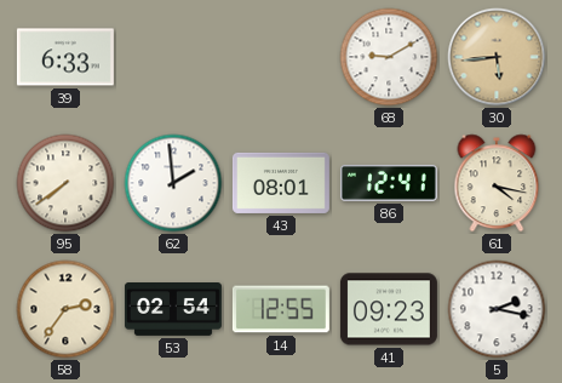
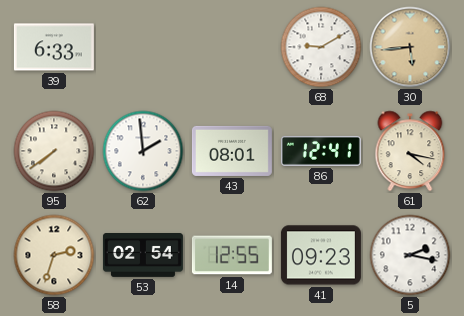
58: 2:36 -> 2:33 (54, 255)
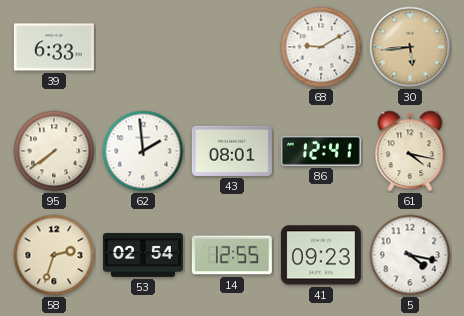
5: 2:17 -> 4:17 (410, 255)
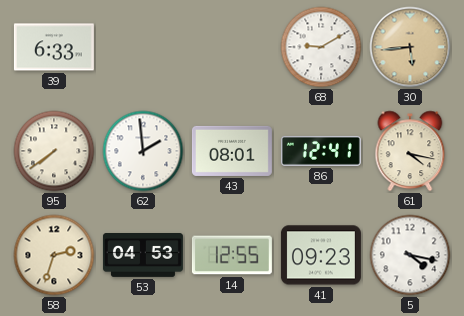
53: 02:54 -> 04:53 (143, 256)
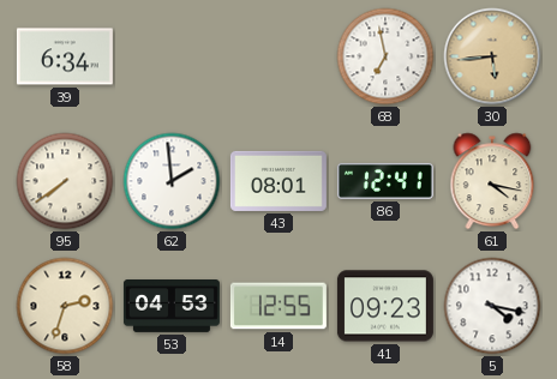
39: 6:33 -> 6:34 (65, 56)
68: 9:10 -> 6:58 (385, 56)
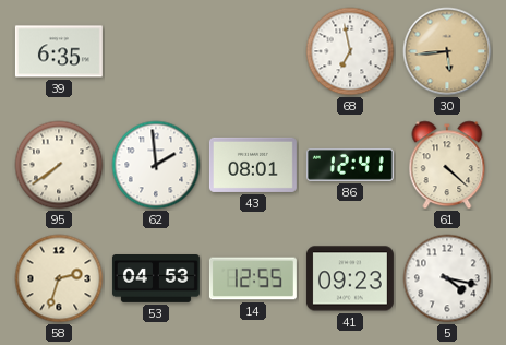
39: 6:34 -> 6:35 (59, 51)
61: 4:17 -> 4:22 (447, 165)
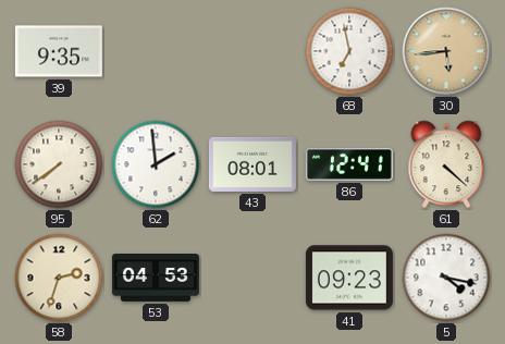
39: 6:35 -> 9:35 (59, 51)
14: 12:55 -> none (253, 278)
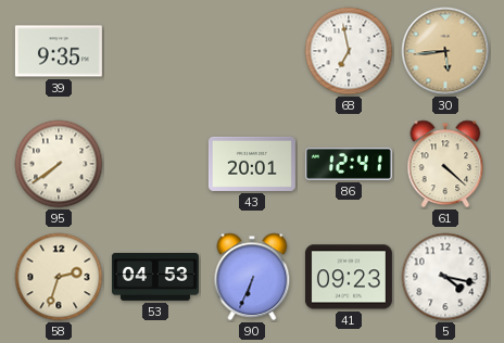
62: 1:59 -> none (156, 164)
43: 08:01 -> 20:01 (252, 164)
90: none -> 6:34 (252, 277)
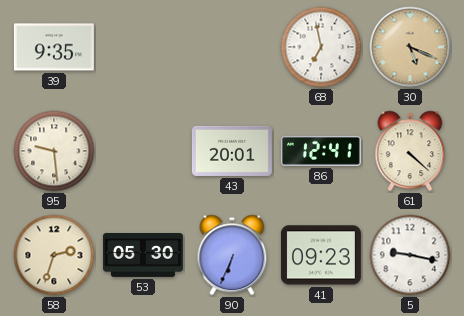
30: 5:44 -> 5:19 (410, 47)
95: 7:39 -> 9:29 (54, 151)
53: 04:53 -> 05:30 (143, 256)
5: 4:17 -> 9:17 (410, 255)
